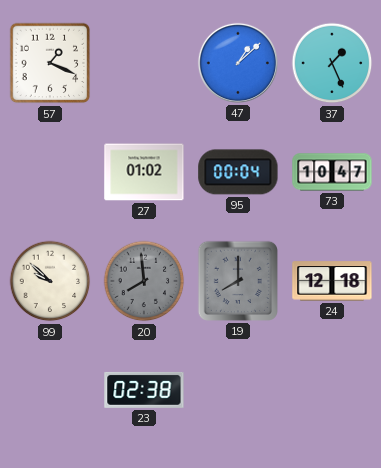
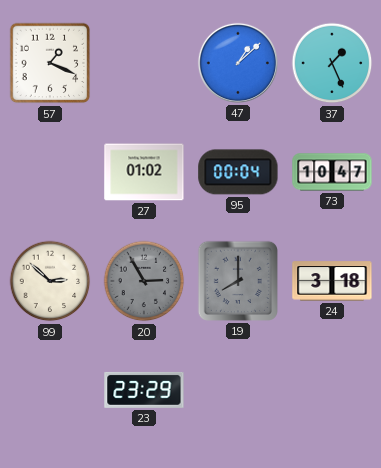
99: 9:52 -> 2:52 (50, 281)
20: 7:59 -> 2:55 (144, 281)
24: 12:18 -> 3:18 (332, 281)
23: 02:38 -> 23:29 (144, 390)
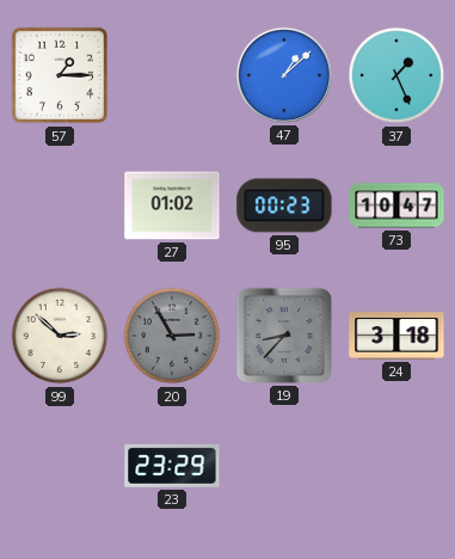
57: 1:19 -> 1:15 (60, 75)
95: 00:04 -> 00:23 (284, 205)
19: 8:00 -> 8:37 (284, 336)
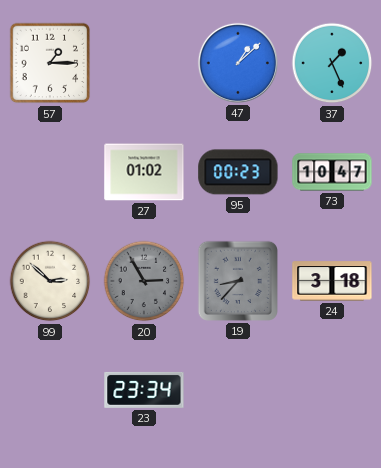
23: 23:29 -> 23:34 (144, 390)
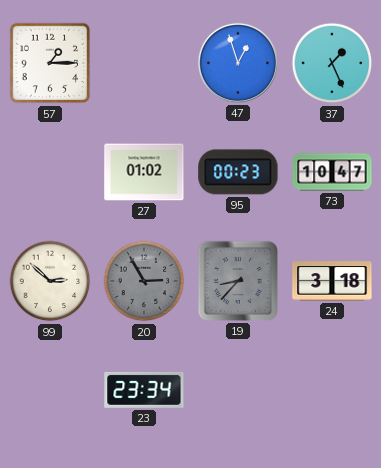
47: 1:08 -> 12:57 (238, 63)
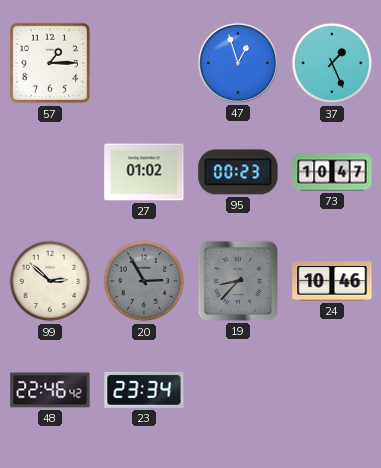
24: 3:18 -> 10:46 (332, 281)
48: none -> 22:46 (50, 390)
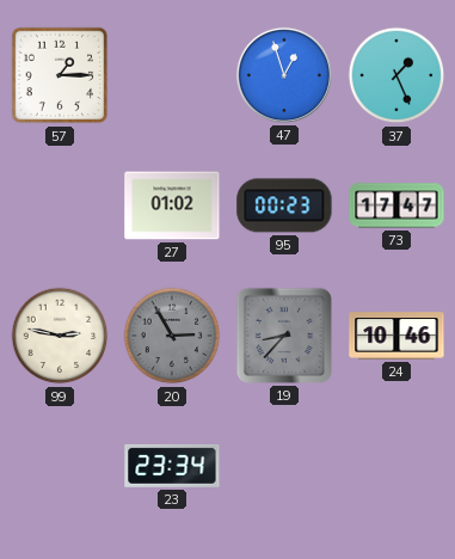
73: 10:47 -> 17:47 (396, 205)
99: 2:52 -> 2:47 (60, 336)
48: 22:46 -> none (50, 390)
